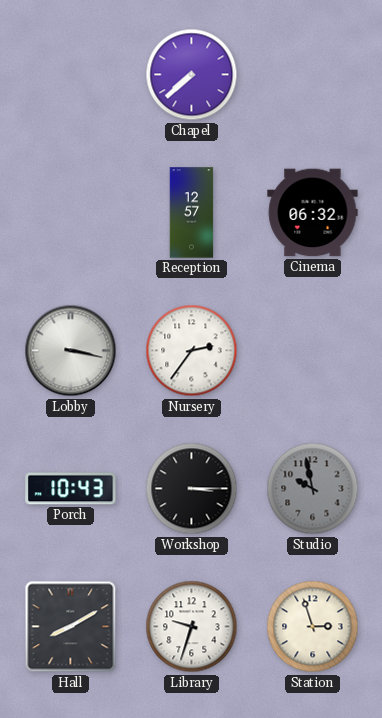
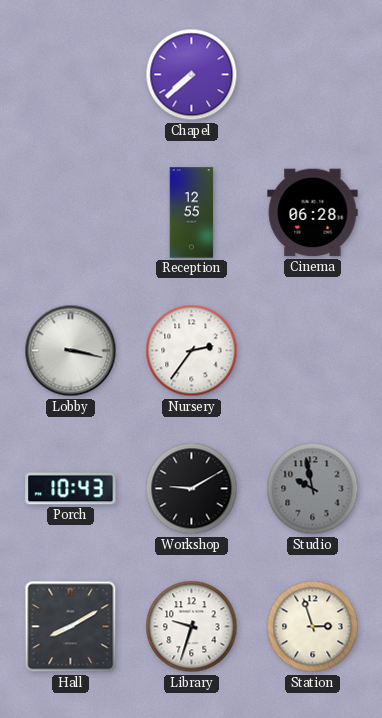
Reception: 12:57 -> 12:55 (192, 213)
Cinema: 06:32 -> 06:28 (313, 213)
Workshop: 3:15 -> 9:10 (192, 489)
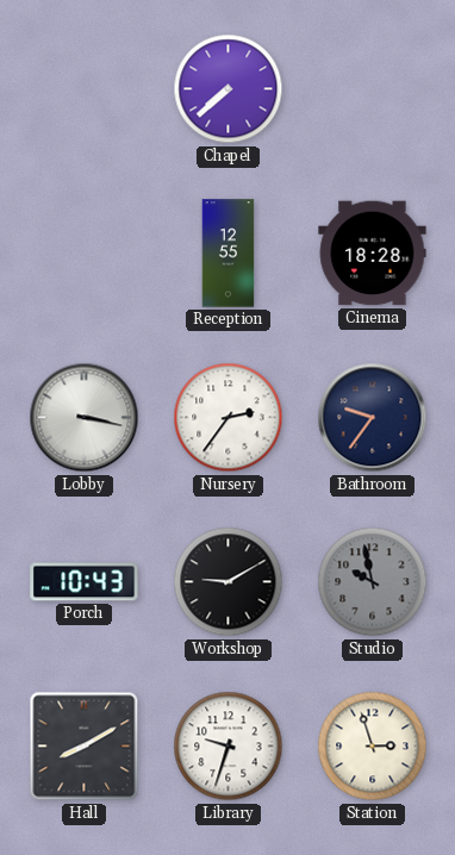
Cinema: 06:28 -> 18:28 (373, 254)
Bathroom: none -> 9:36 (373, 418)
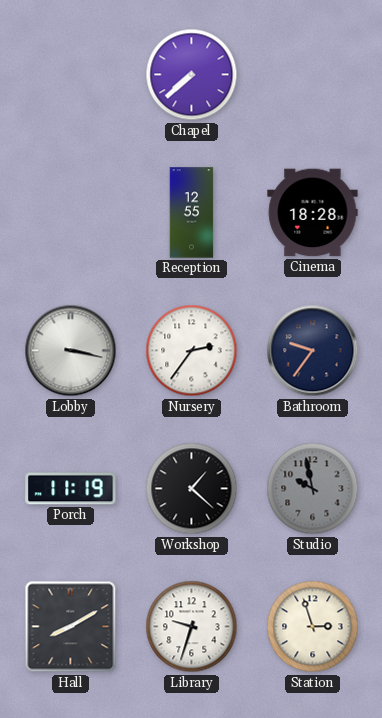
Porch: 10:43 -> 11:19 (71, 489)
Workshop: 9:10 -> 1:22 (192, 489)
